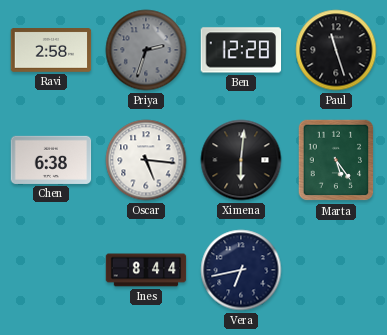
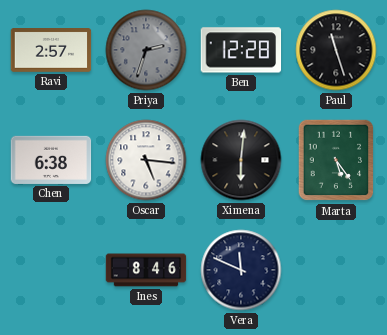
Ravi: 2:58 -> 2:57 (51, 51)
Ines: 8:44 -> 8:46 (146, 270)
Vera: 6:43 -> 11:49 (241, 270)
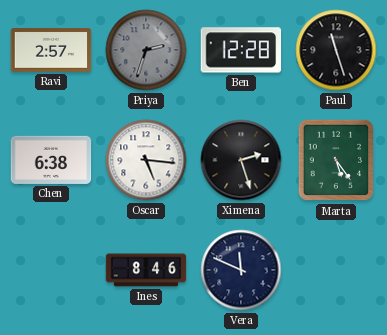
Ximena: 6:01 -> 2:27 (241, 160)
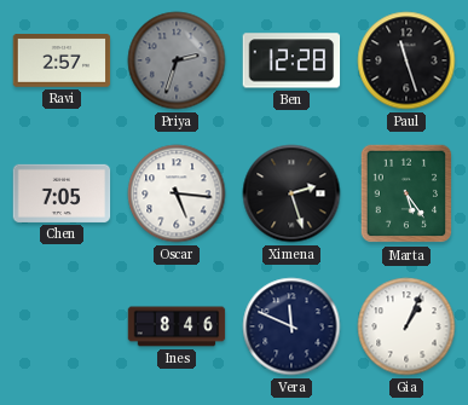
Chen: 6:38 -> 7:05 (62, 193)
Gia: none -> 1:04 (406, 326)
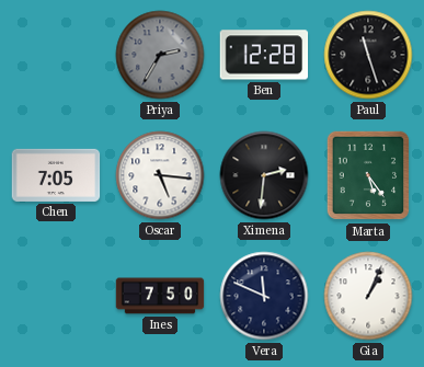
Ravi: 2:57 -> none (62, 62)
Priya: 2:33 -> 2:35 (160, 55)
Ximena: 2:27 -> 2:31 (264, 175)
Ines: 8:46 -> 7:50 (160, 296)
